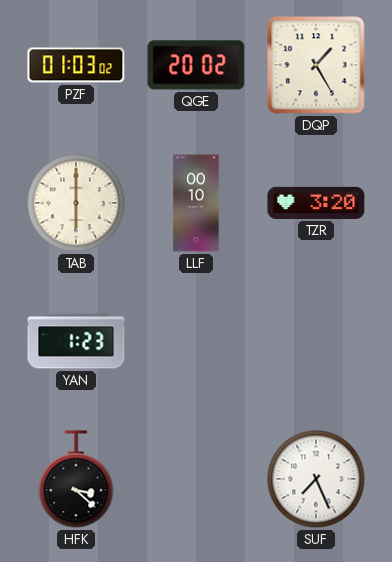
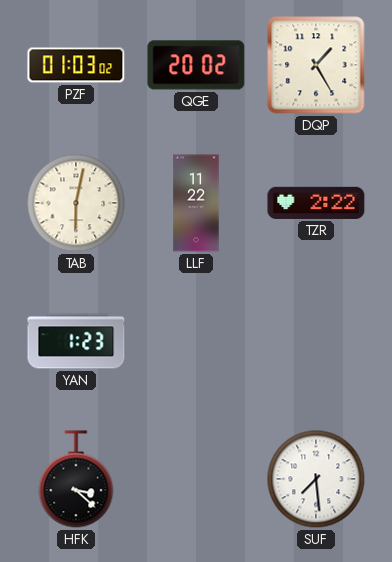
TAB: 6:00 -> 6:02 (76, 203)
LLF: 00:10 -> 11:22 (196, 203)
TZR: 3:20 -> 2:22 (316, 203)
SUF: 7:26 -> 7:29 (316, 479)
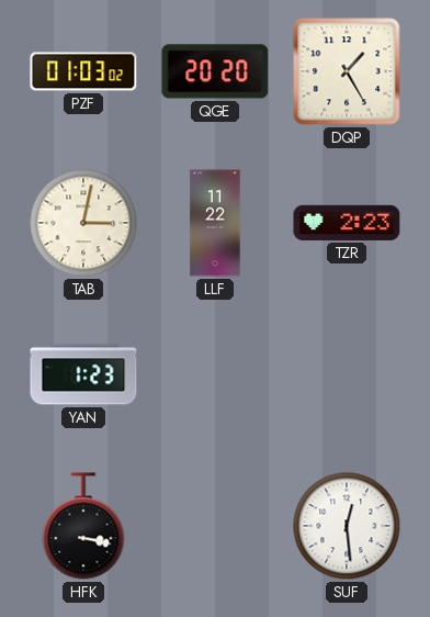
QGE: 20:02 -> 20:20 (215, 71)
TAB: 6:02 -> 3:02 (83, 223)
TZR: 2:22 -> 2:23 (347, 223)
HFK: 3:22 -> 3:17 (83, 526)
SUF: 7:29 -> 12:29 (347, 526)
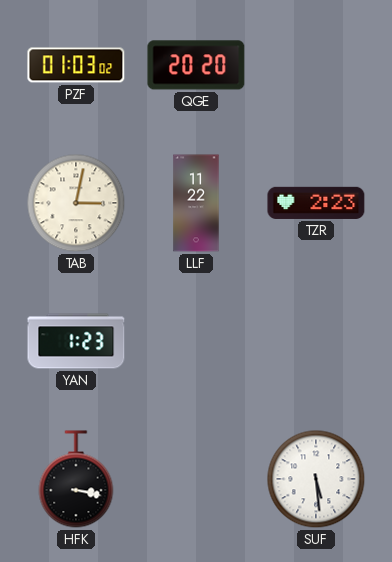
DQP: 1:25 -> none (347, 71)
SUF: 12:29 -> 5:29 (316, 479)
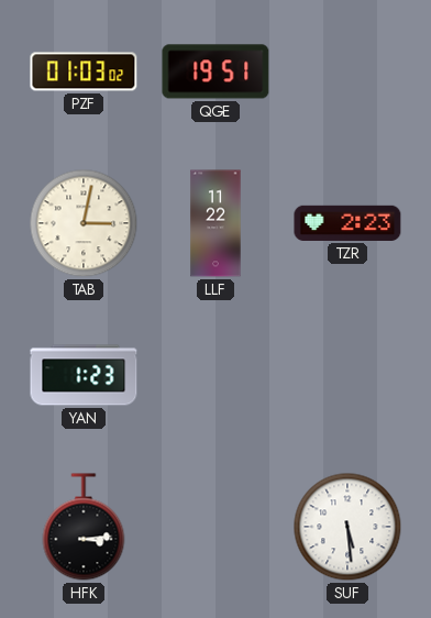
QGE: 20:20 -> 19:51 (215, 71)
HFK: 3:17 -> 3:14 (84, 527)
